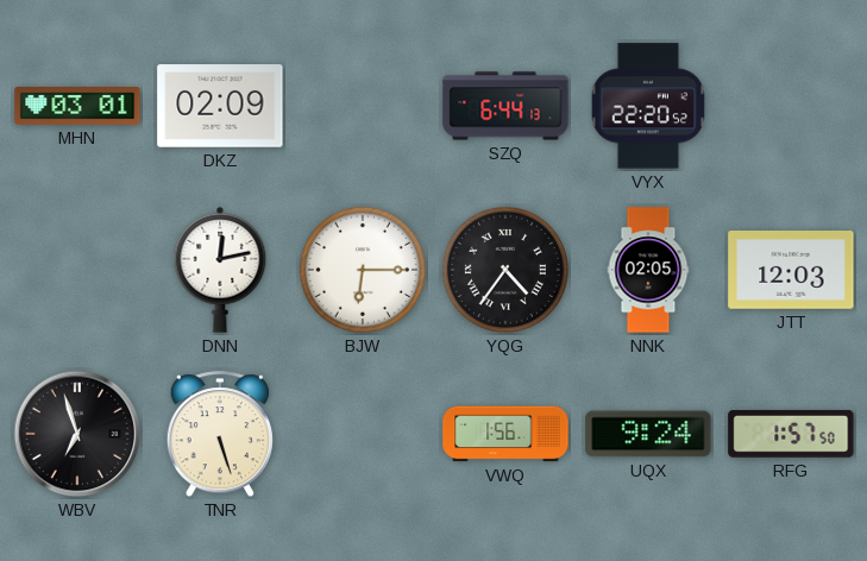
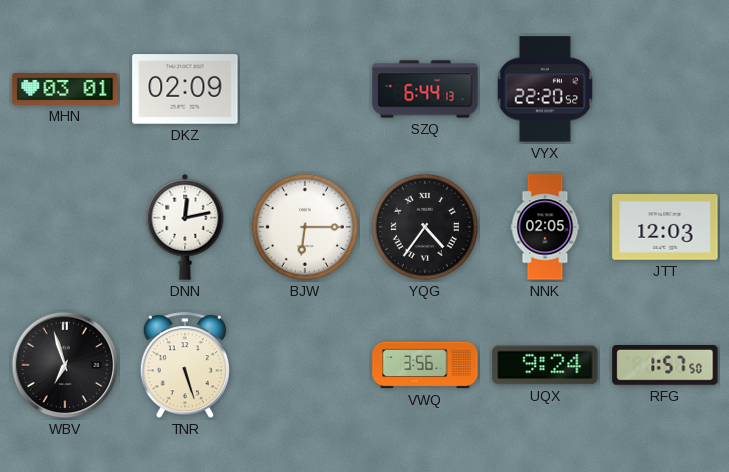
VWQ: 1:56 -> 3:56 (425, 365)
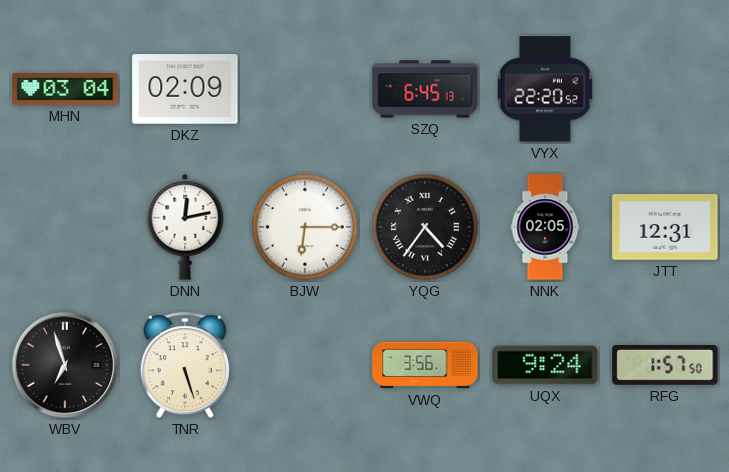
MHN: 03:01 -> 03:04 (65, 90)
SZQ: 6:44 -> 6:45 (425, 89)
JTT: 12:03 -> 12:31 (665, 228)
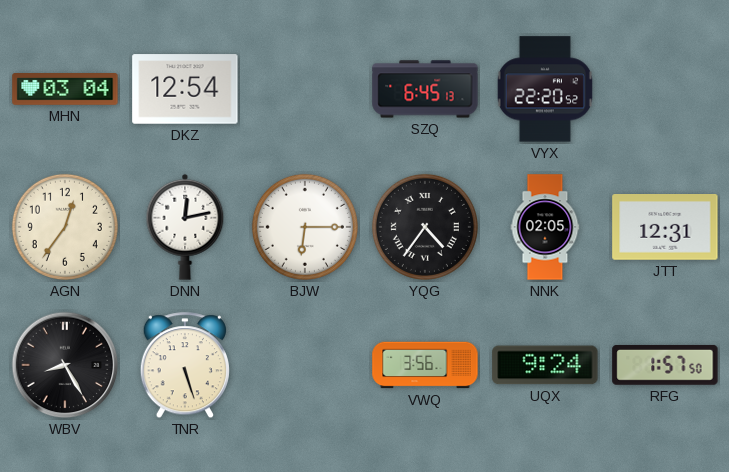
DKZ: 02:09 -> 12:54 (185, 89)
AGN: none -> 12:36 (65, 227)
WBV: 6:57 -> 8:25 (65, 365)
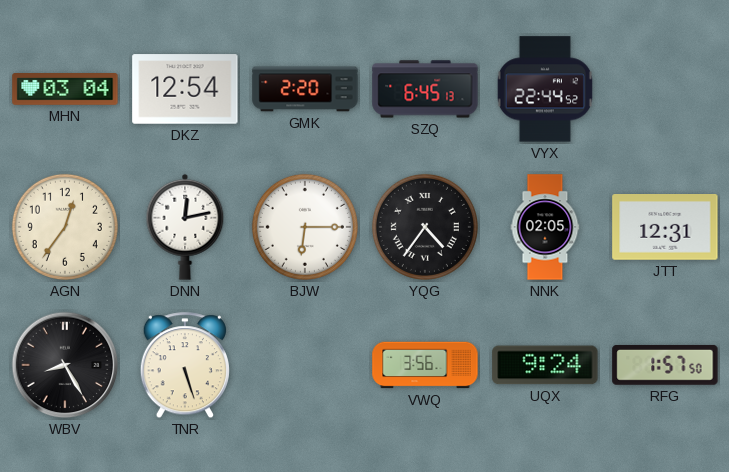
GMK: none -> 2:20 (305, 89)
VYX: 22:20 -> 22:44 (545, 89)
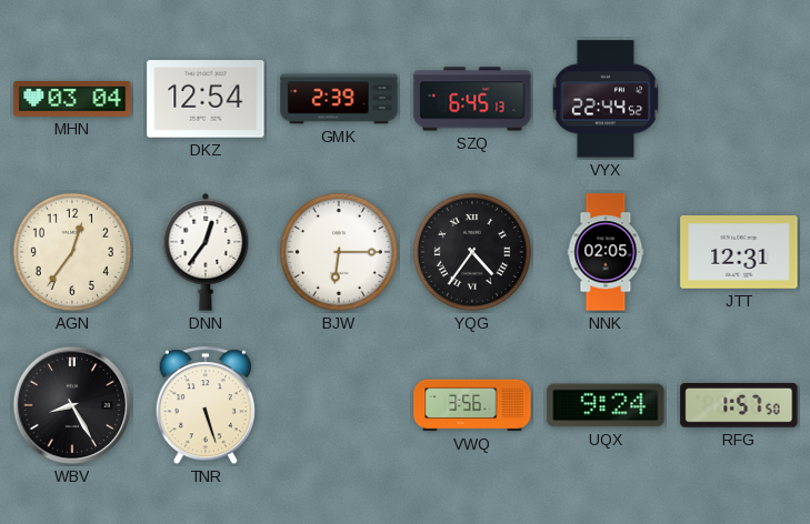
GMK: 2:20 -> 2:39 (339, 99)
DNN: 12:13 -> 12:36 (206, 252)
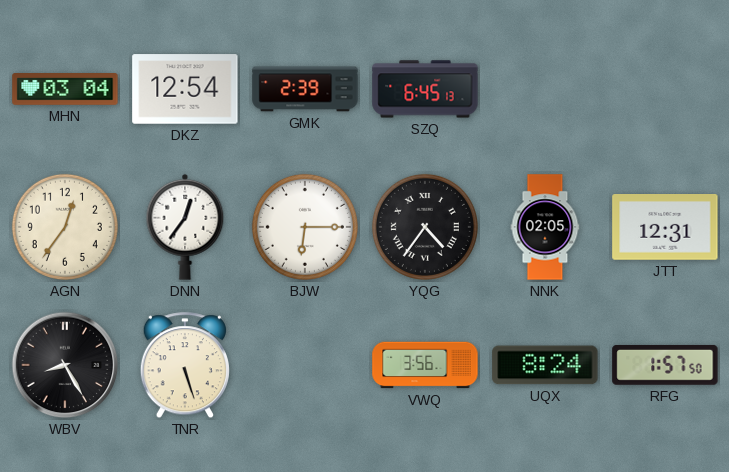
VYX: 22:44 -> none (606, 99)
UQX: 9:24 -> 8:24 (545, 365)
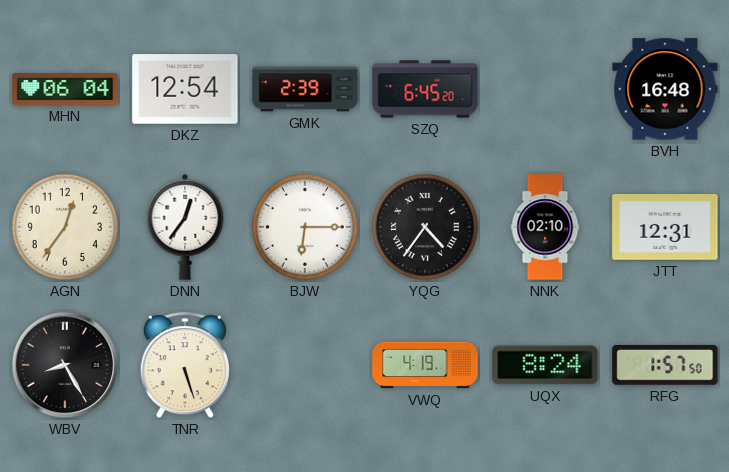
MHN: 03:04 -> 06:04 (65, 90)
SZQ: 6:45:13 -> 6:45:20 (425, 89)
BVH: none -> 16:48 (665, 89)
NNK: 02:05 -> 02:10 (545, 227)
VWQ: 3:56 -> 4:19 (425, 365)
